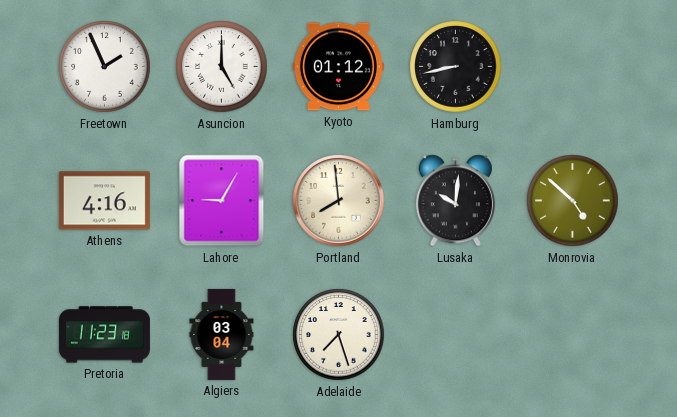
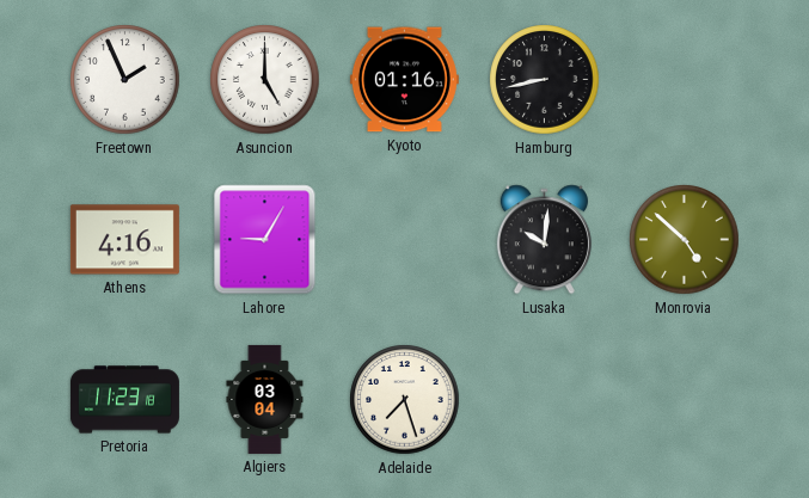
Kyoto: 01:12 -> 01:16 (404, 80)
Portland: 7:59 -> none (339, 201)
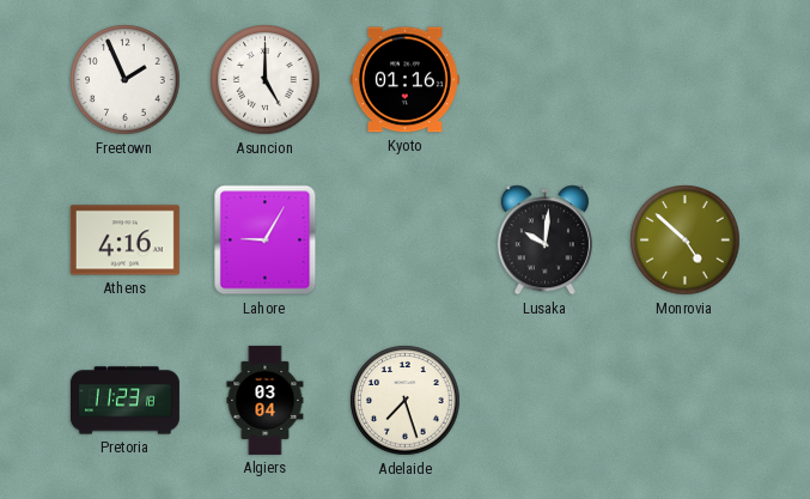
Hamburg: 8:43 -> none (545, 80)
